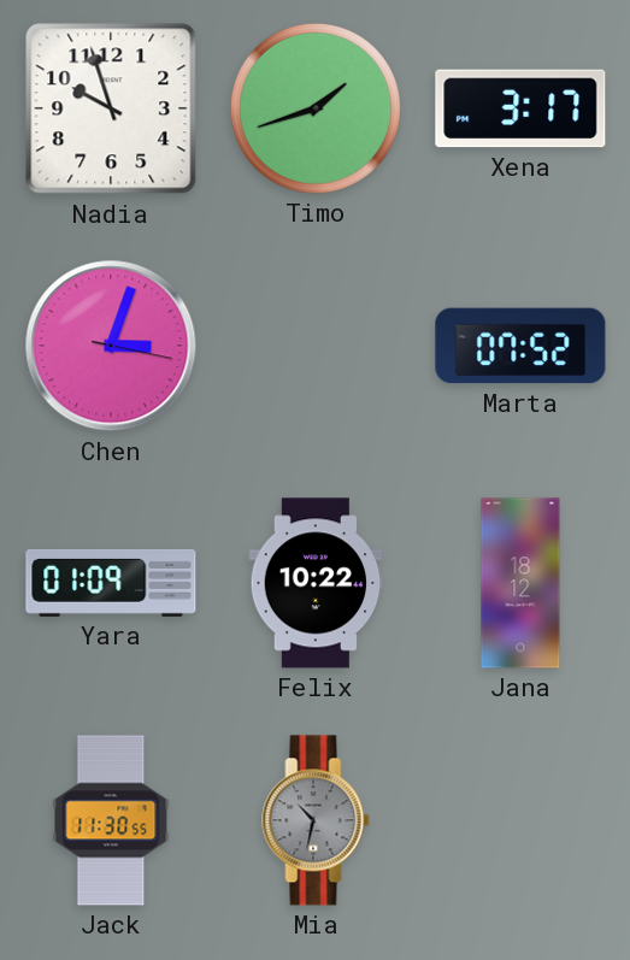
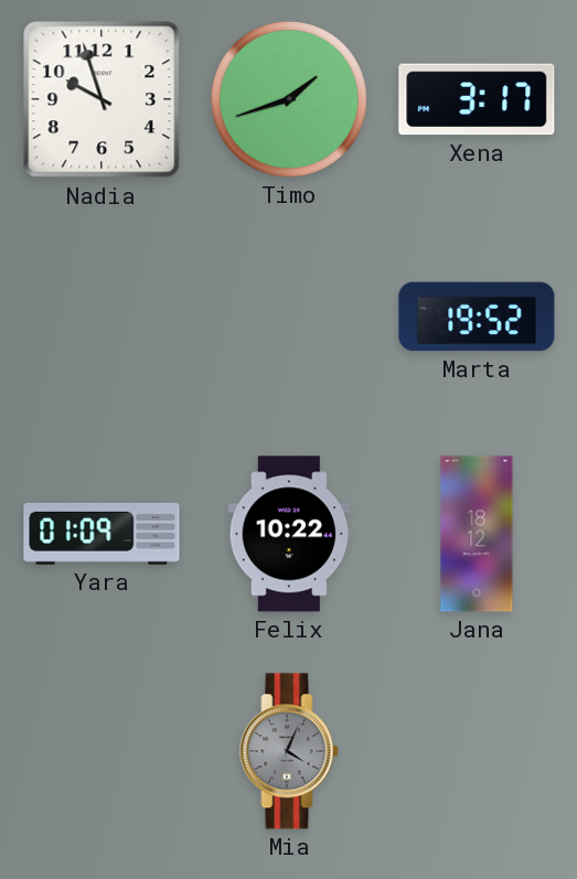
Chen: 3:03 -> none (111, 346)
Marta: 07:52 -> 19:52 (477, 317)
Jack: 11:30 -> none (111, 820)
Mia: 10:32 -> 4:04 (289, 751)
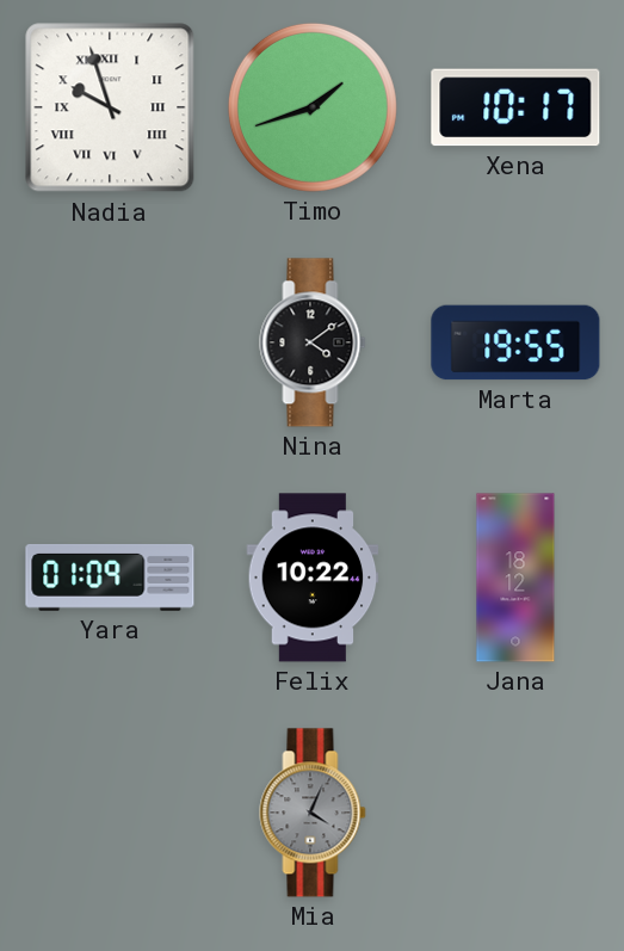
Nadia numerals: Arabic -> Roman (110, 107)
Xena: 3:17 -> 10:17 (515, 107)
Nina: none -> 4:09 (313, 342)
Marta: 19:52 -> 19:55 (515, 342)
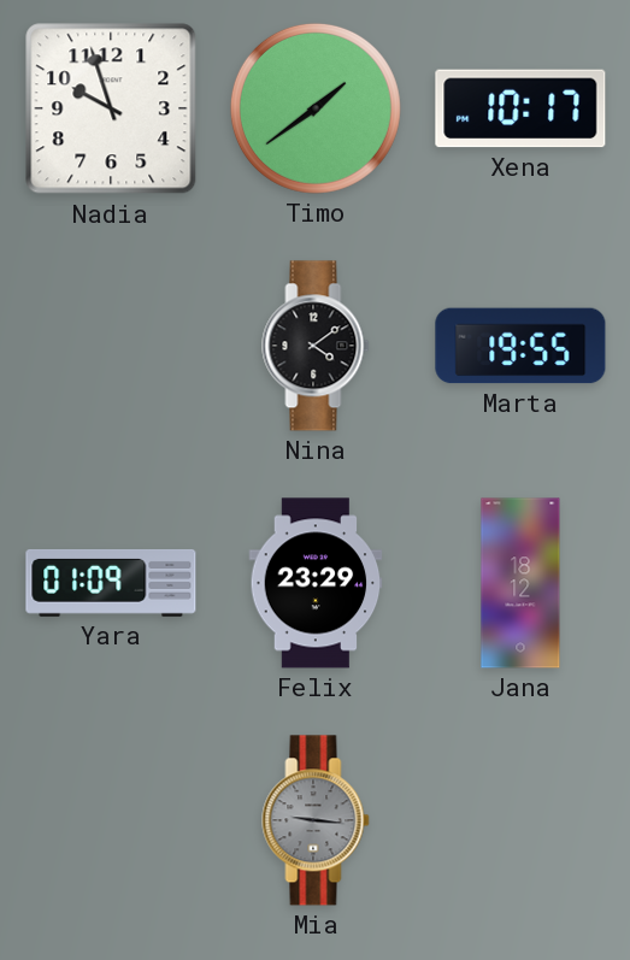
Nadia numerals: Roman -> Arabic (111, 108)
Timo: 1:42 -> 1:39 (316, 108)
Felix: 10:22 -> 23:29 (316, 583)
Mia: 4:04 -> 9:16 (316, 820)
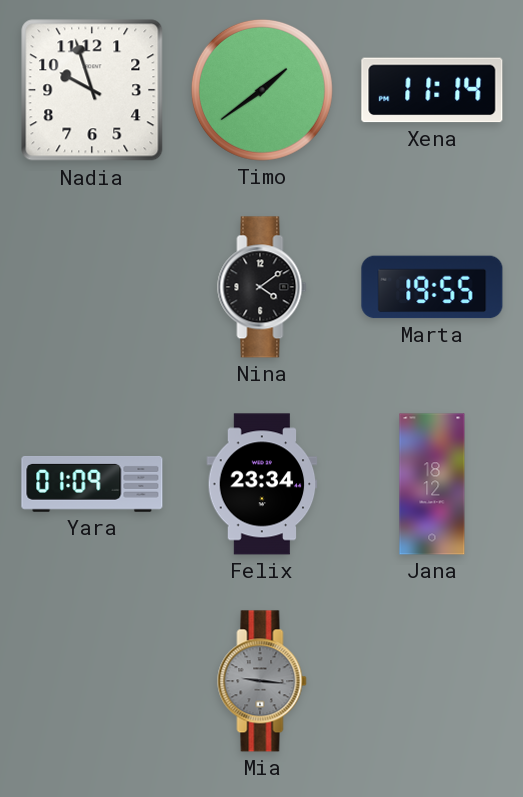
Xena: 10:17 -> 11:14 (432, 90)
Felix: 23:29 -> 23:34 (262, 484)
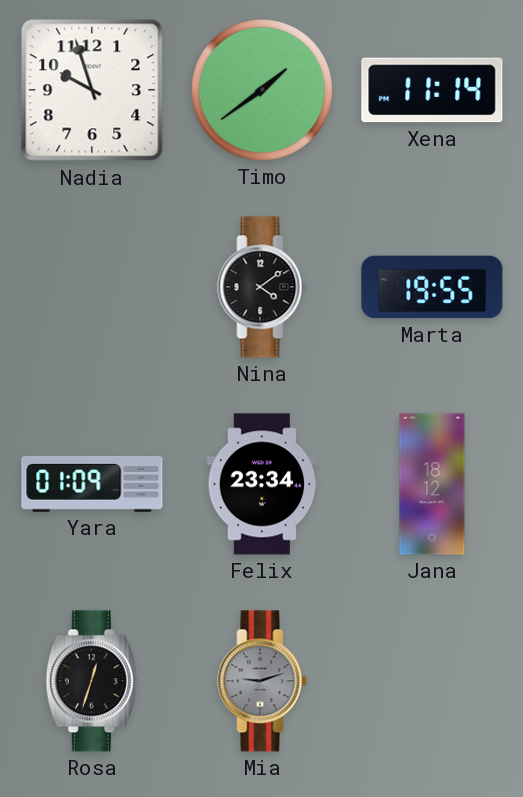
Rosa: none -> 12:33 (92, 681)
Mia: 9:16 -> 9:12 (262, 681)
